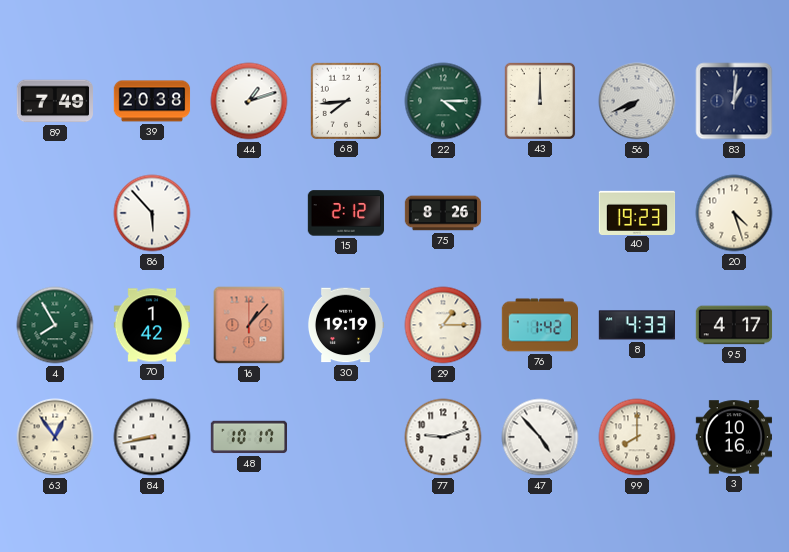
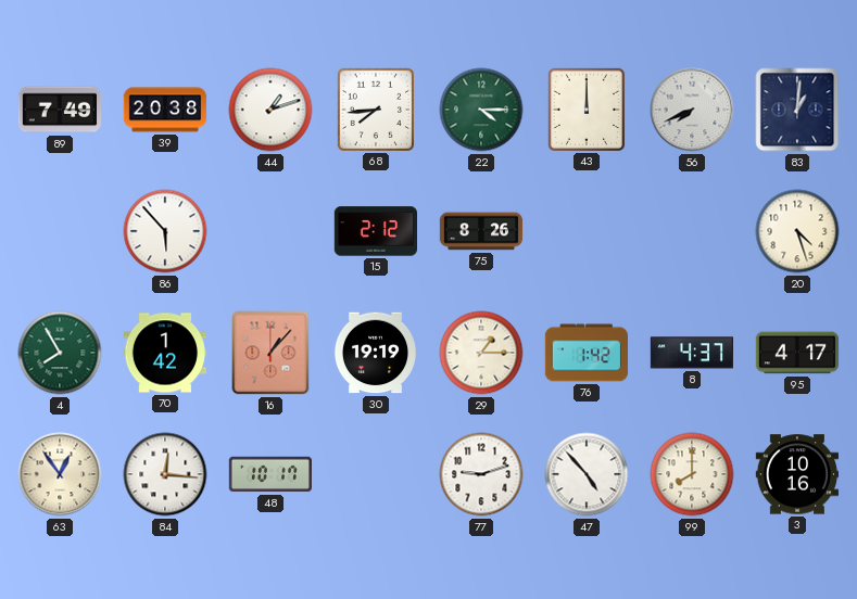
40: 19:23 -> none (637, 212)
8: 4:33 -> 4:37 (691, 353)
84: 8:43 -> 12:16 (165, 474)
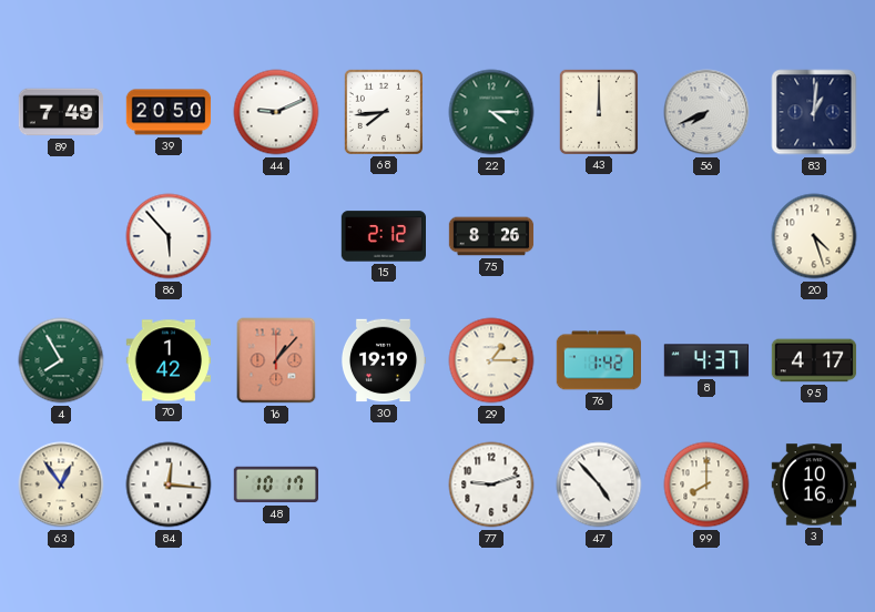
39: 20:38 -> 20:50 (169, 112)
44: 1:12 -> 9:11 (276, 112)
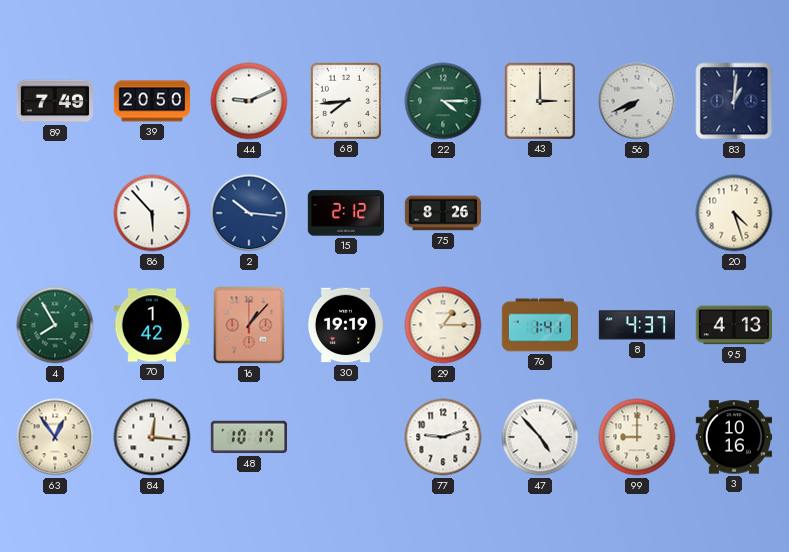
43: 12:00 -> 3:00 (539, 100)
2: none -> 10:16 (249, 213)
76: 1:42 -> 1:41 (539, 325)
95: 4:17 -> 4:13 (734, 325)
99: 8:00 -> 9:00 (637, 437)
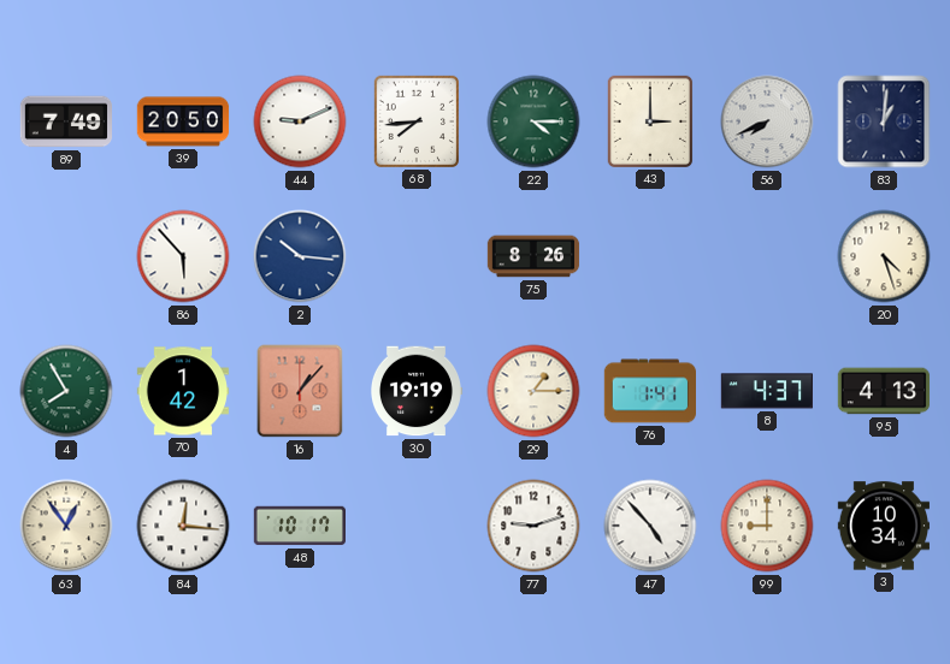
15: 2:12 -> none (346, 213)
3: 10:16 -> 10:34 (884, 526)
